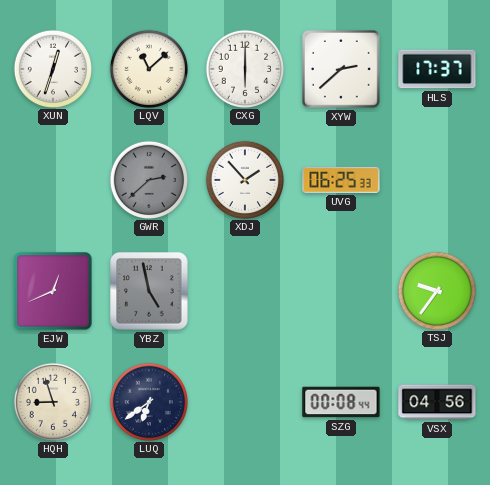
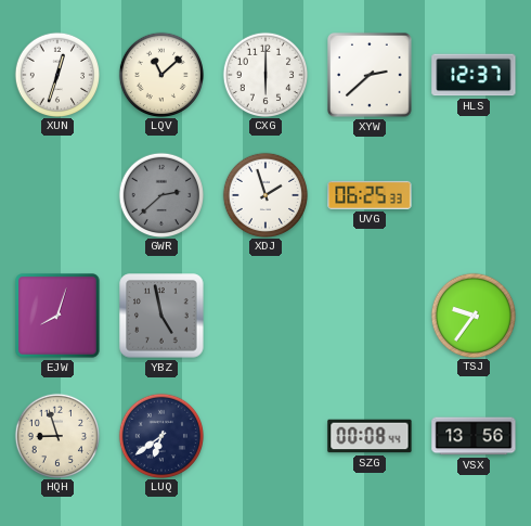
HLS: 17:37 -> 12:37 (474, 75)
XDJ: 1:53 -> 1:57 (264, 194)
EJW: 12:41 -> 8:03 (59, 317)
VSX: 04:56 -> 13:56 (474, 436)
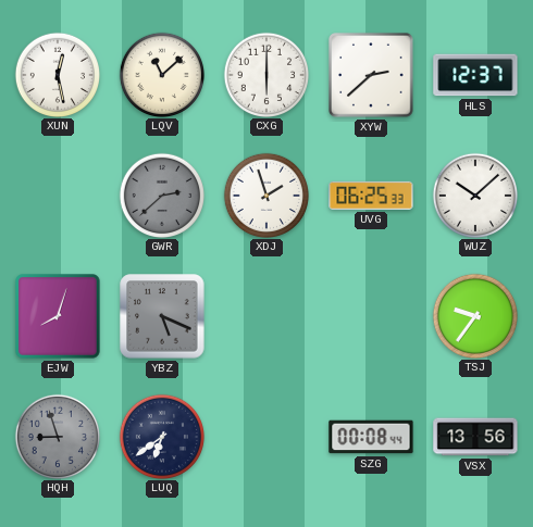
XUN: 12:33 -> 12:28 (57, 74)
WUZ: none -> 10:08 (474, 195)
YBZ: 4:58 -> 5:19 (162, 316)
HQH dial: cream -> grey (57, 436)
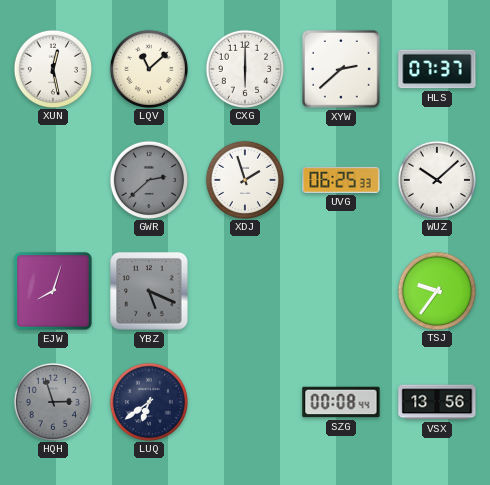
HLS: 12:37 -> 07:37 (437, 69)
HQH: 8:57 -> 2:57 (52, 401)
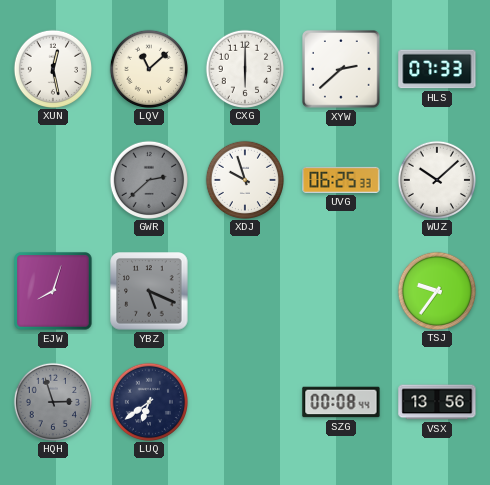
HLS: 07:37 -> 07:33 (437, 69)
XDJ: 1:57 -> 9:57 (244, 179)
